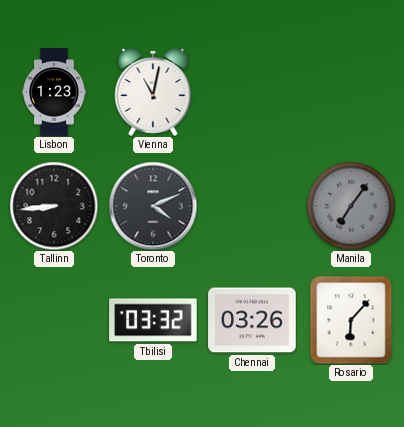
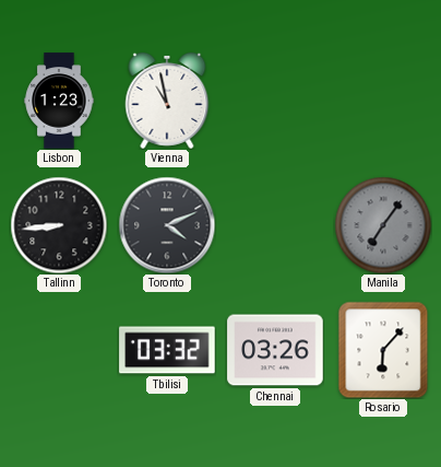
Vienna: 11:02 -> 10:58 (167, 101)
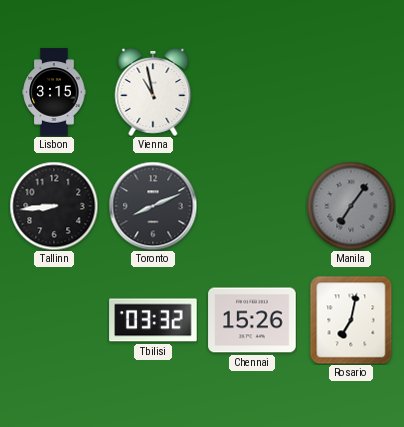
Lisbon: 1:23 -> 3:15 (54, 92)
Toronto: 4:11 -> 8:11 (153, 206)
Chennai: 03:26 -> 15:26 (252, 320)
Rosario: 6:07 -> 7:02 (351, 320)
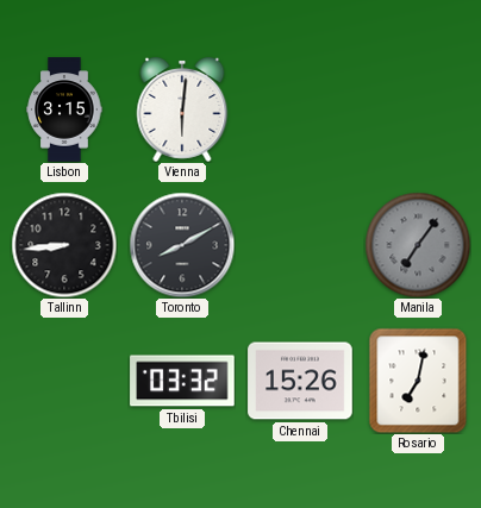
Vienna: 10:58 -> 6:01 (182, 109)
Toronto: 8:11 -> 8:10 (182, 245)
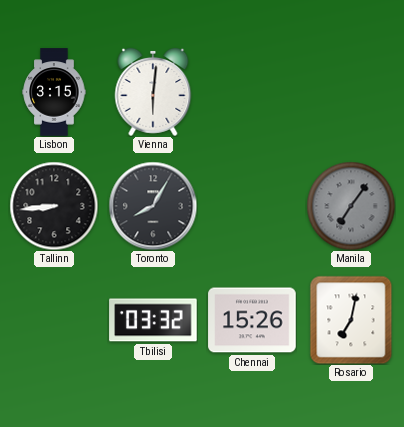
Toronto: 8:10 -> 8:05 (153, 206)
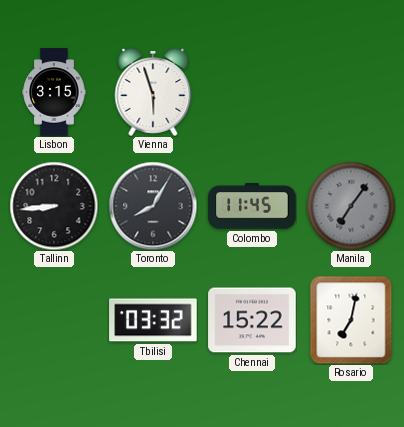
Vienna: 6:01 -> 5:57 (153, 92)
Colombo: none -> 11:45 (252, 206)
Chennai: 15:26 -> 15:22 (252, 320)
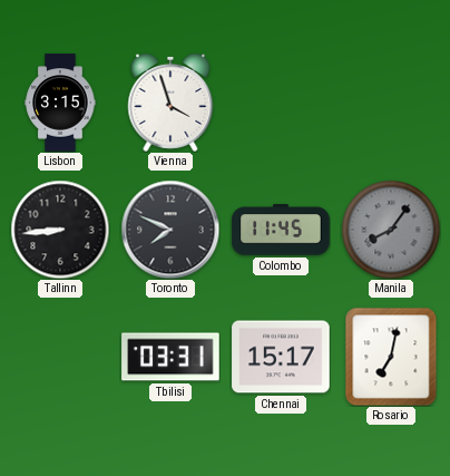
Vienna: 5:57 -> 3:57 (170, 103)
Toronto: 8:05 -> 7:49 (170, 230)
Manila: 7:06 -> 8:06 (391, 230)
Tbilisi: 03:32 -> 03:31 (170, 357)
Chennai: 15:22 -> 15:17 (281, 357)
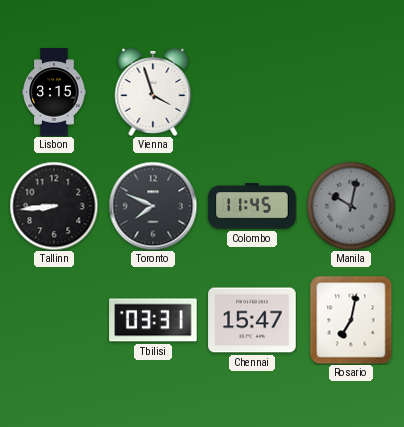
Manila: 8:06 -> 10:02 (351, 206)
Chennai: 15:17 -> 15:47 (252, 320)
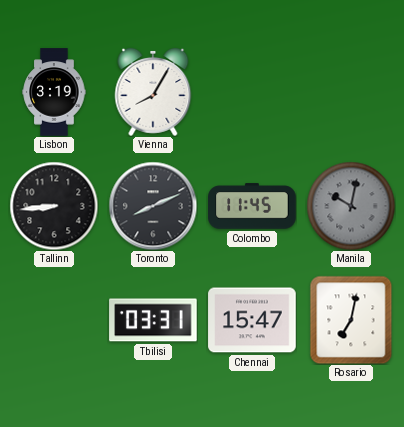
Lisbon: 3:15 -> 3:19 (54, 92)
Vienna: 3:57 -> 8:05 (153, 92)
Toronto: 7:49 -> 8:11 (153, 206)
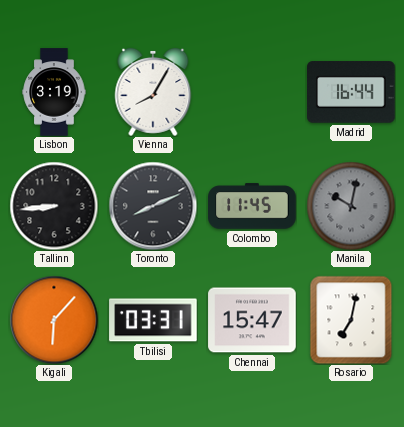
Madrid: none -> 16:44 (351, 92)
Kigali: none -> 6:07 (54, 320)
